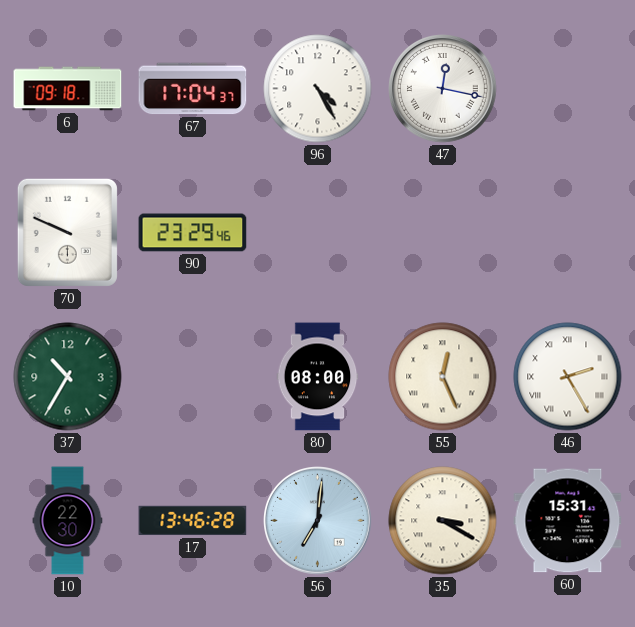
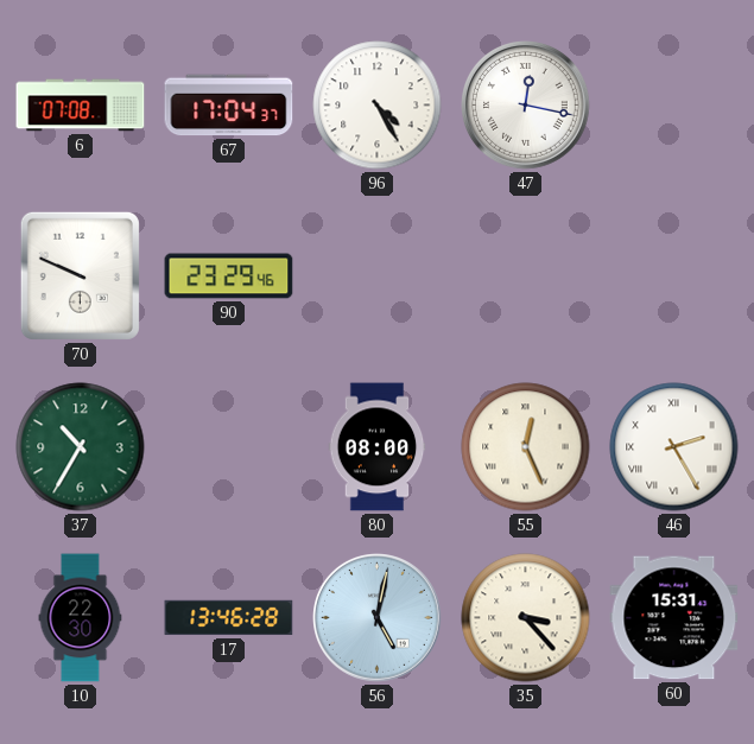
6: 09:18 -> 07:08 (81, 106)
56: 7:01 -> 5:02 (378, 618)
35: 3:20 -> 3:23 (526, 618)
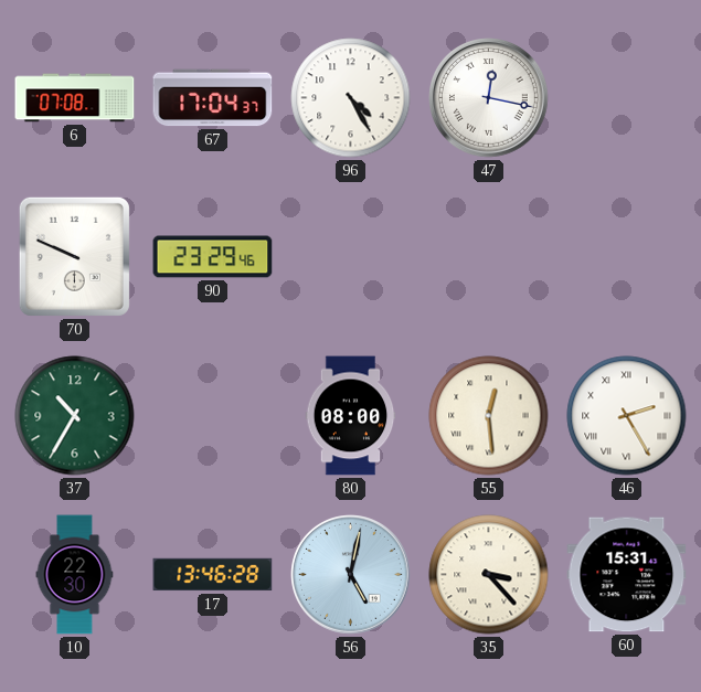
55: 12:26 -> 12:29 (489, 416)
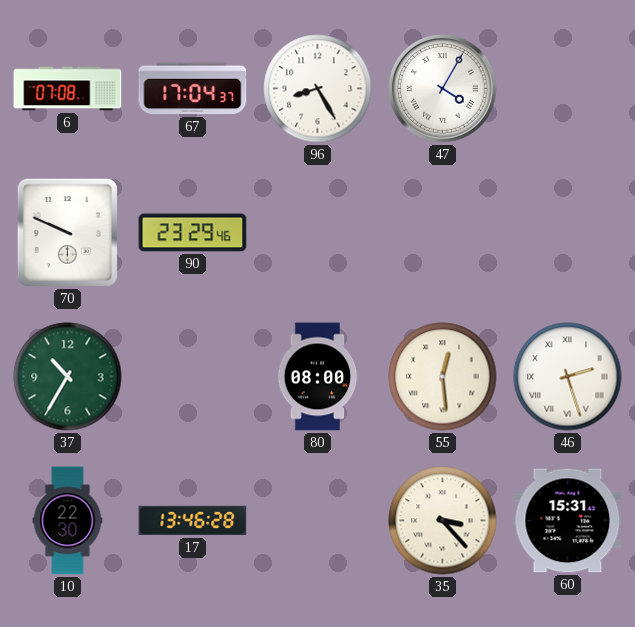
96: 4:25 -> 8:25 (318, 89)
47: 12:17 -> 4:05 (443, 89)
46: 2:25 -> 2:27 (568, 377)
56: 5:02 -> none (351, 575)
